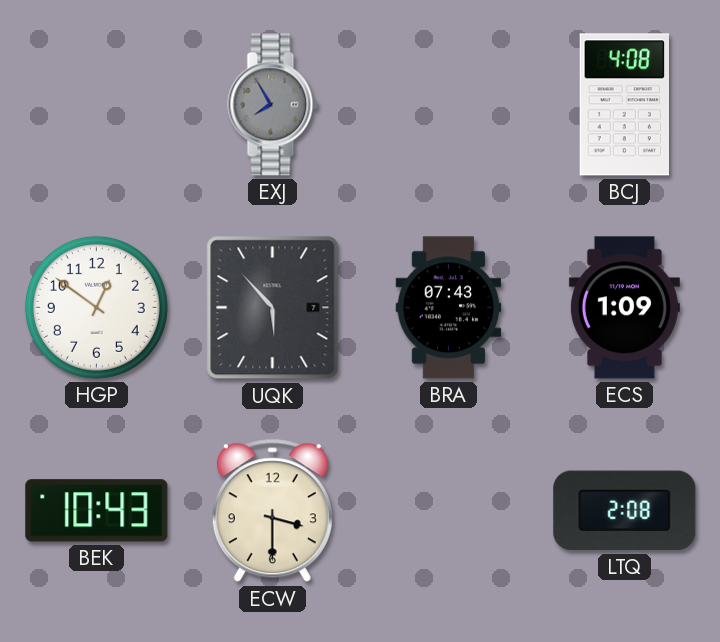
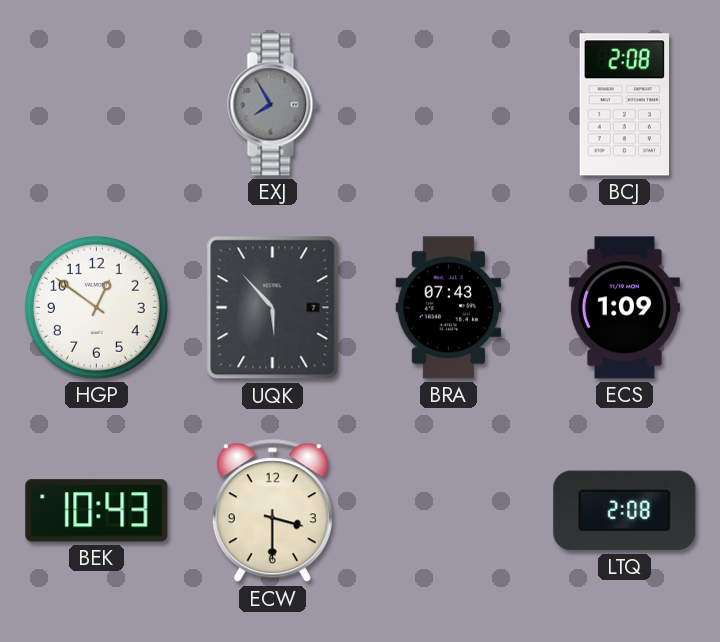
BCJ: 4:08 -> 2:08 (624, 105)
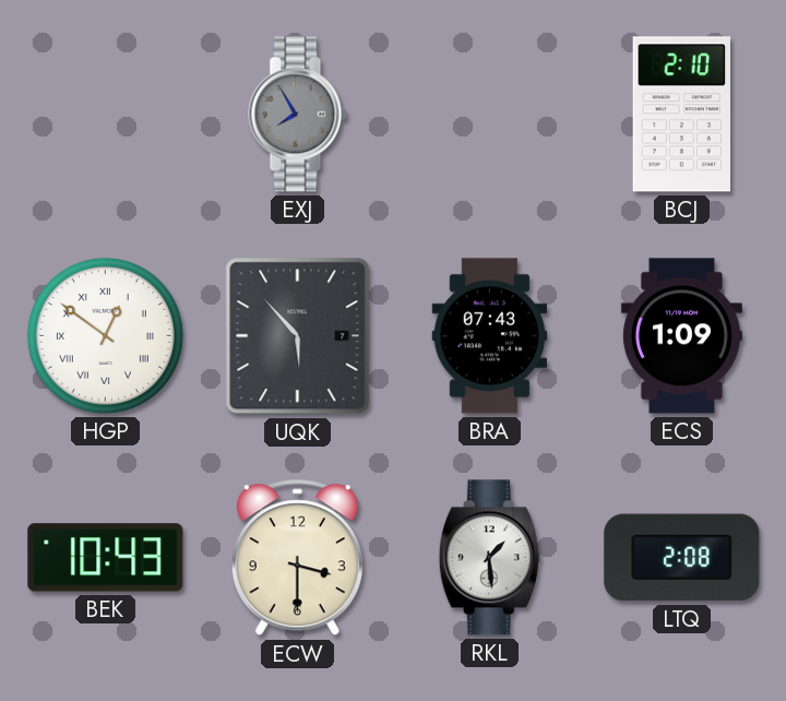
BCJ: 2:08 -> 2:10 (681, 115)
HGP numerals: Arabic -> Roman (105, 335)
RKL: none -> 1:29 (489, 558)
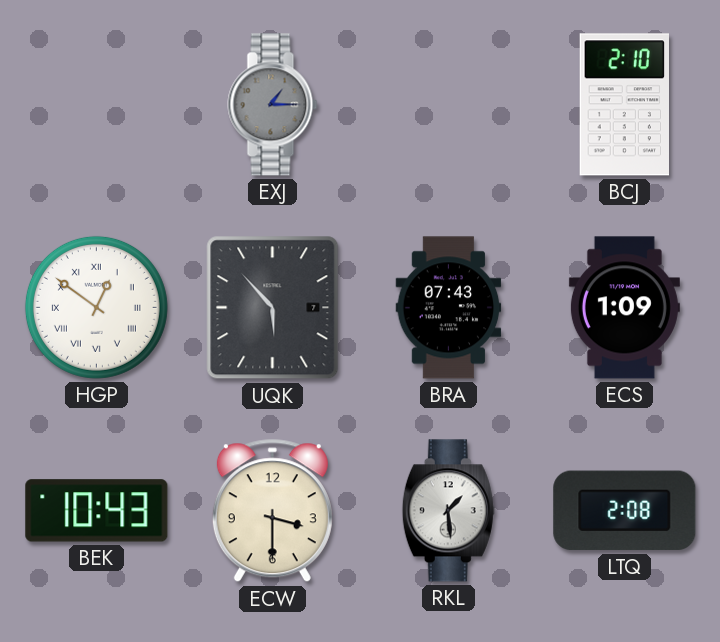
EXJ: 7:55 -> 1:15 (273, 105)
